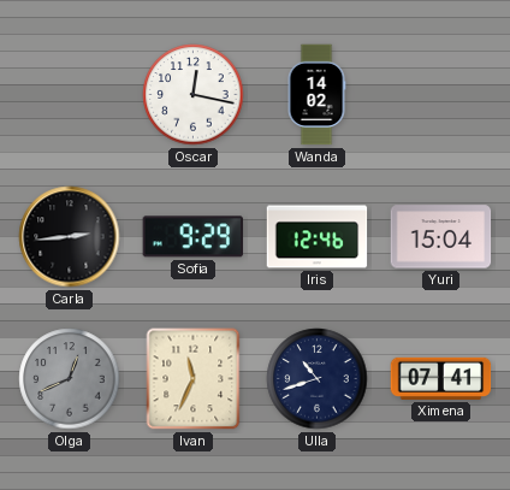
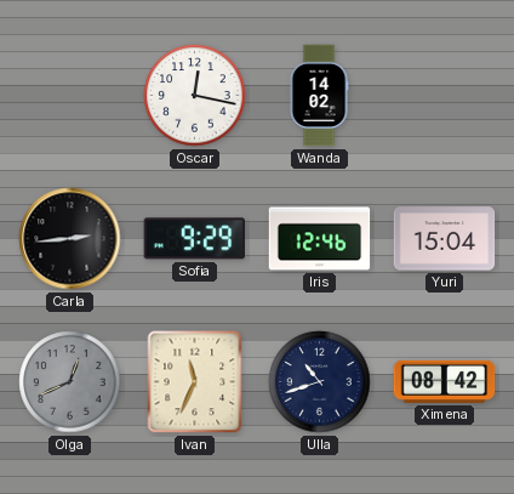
Ximena: 07:41 -> 08:42 (445, 381)
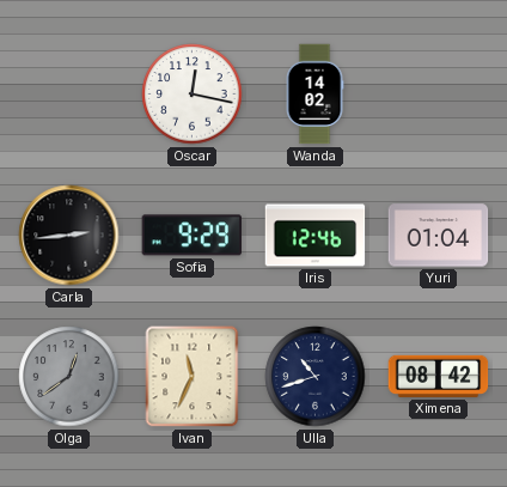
Yuri: 15:04 -> 01:04 (439, 236)
Olga: 12:41 -> 12:39 (69, 377)
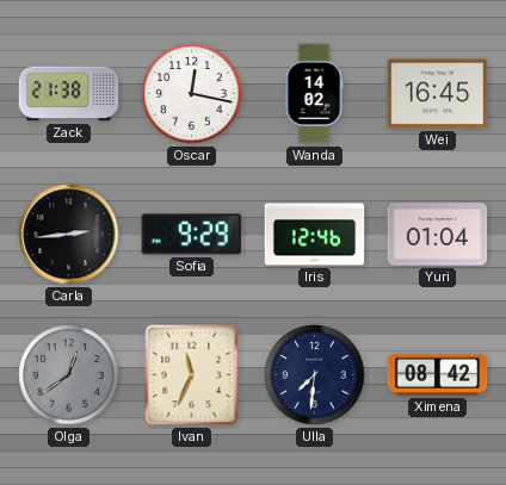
Zack: none -> 21:38 (69, 94)
Wei: none -> 16:45 (438, 94)
Ulla: 10:42 -> 7:31 (315, 375)
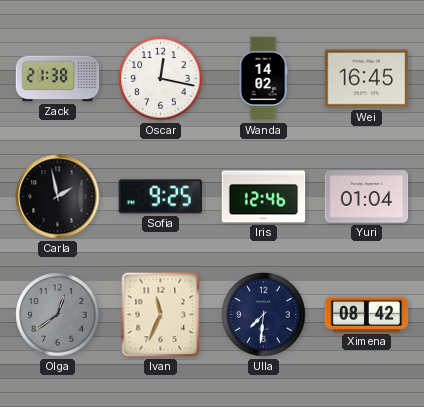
Carla: 2:44 -> 1:58 (58, 197)
Sofia: 9:29 -> 9:25 (160, 197)
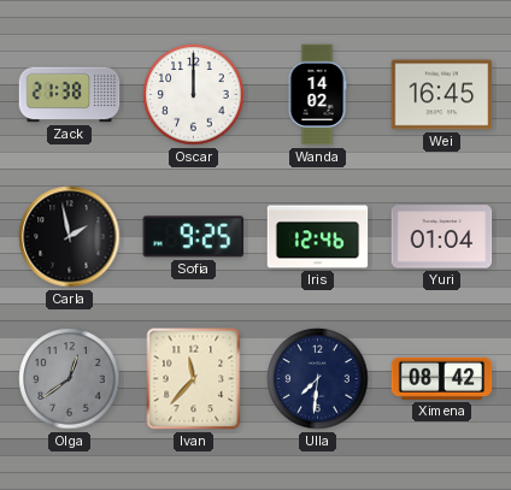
Oscar: 12:17 -> 12:00 (194, 95)
Ivan: 11:34 -> 11:37 (194, 379)
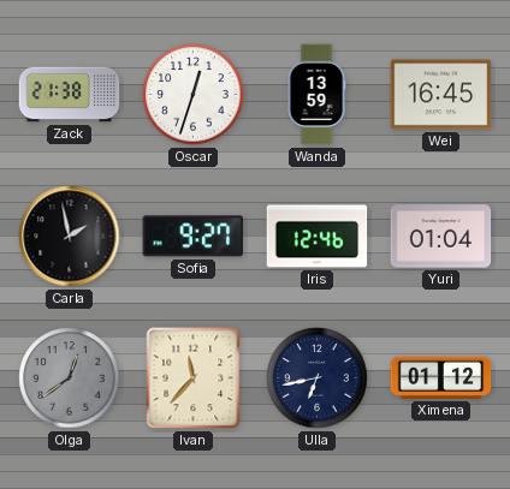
Oscar: 12:00 -> 12:33 (194, 95)
Wanda: 14:02 -> 13:59 (316, 95)
Sofia: 9:25 -> 9:27 (192, 237)
Ulla: 7:31 -> 6:43 (318, 378)
Ximena: 08:42 -> 01:12 (441, 377)
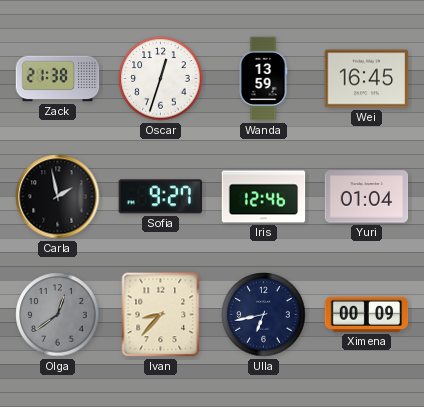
Ivan: 11:37 -> 8:37 (161, 315)
Ximena: 01:12 -> 00:09 (367, 314)
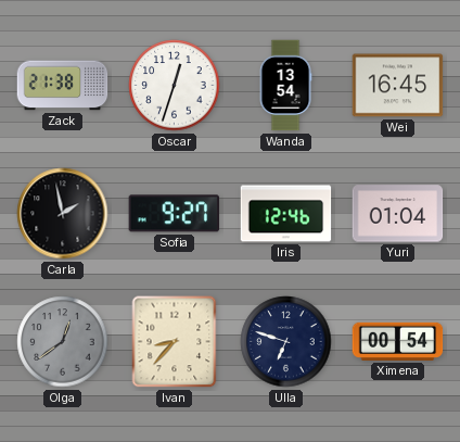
Wanda: 13:59 -> 13:54 (285, 86)
Ulla: 6:43 -> 6:48 (286, 342)
Ximena: 00:09 -> 00:54 (398, 341)
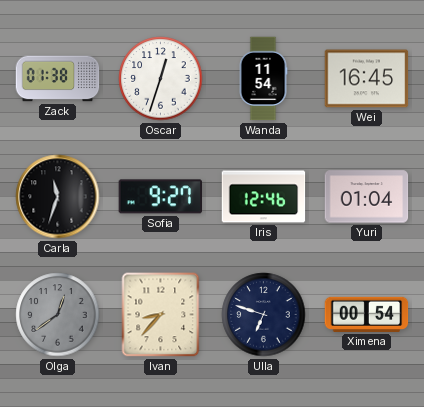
Zack: 21:38 -> 01:38 (58, 79)
Wanda: 13:54 -> 11:54 (263, 79)
Carla: 1:58 -> 11:33 (58, 197)
